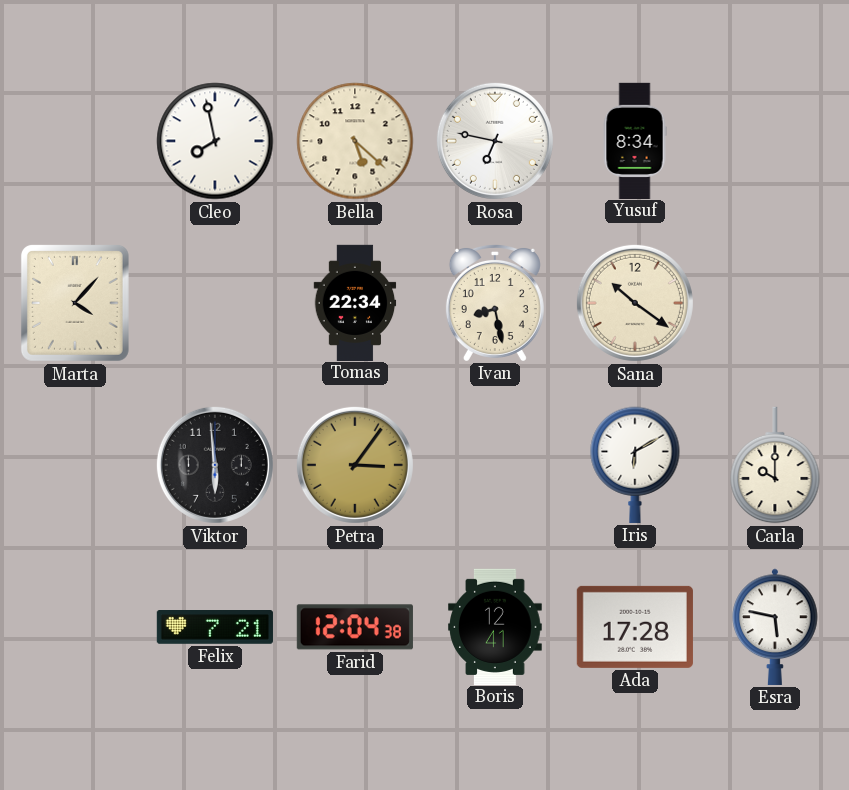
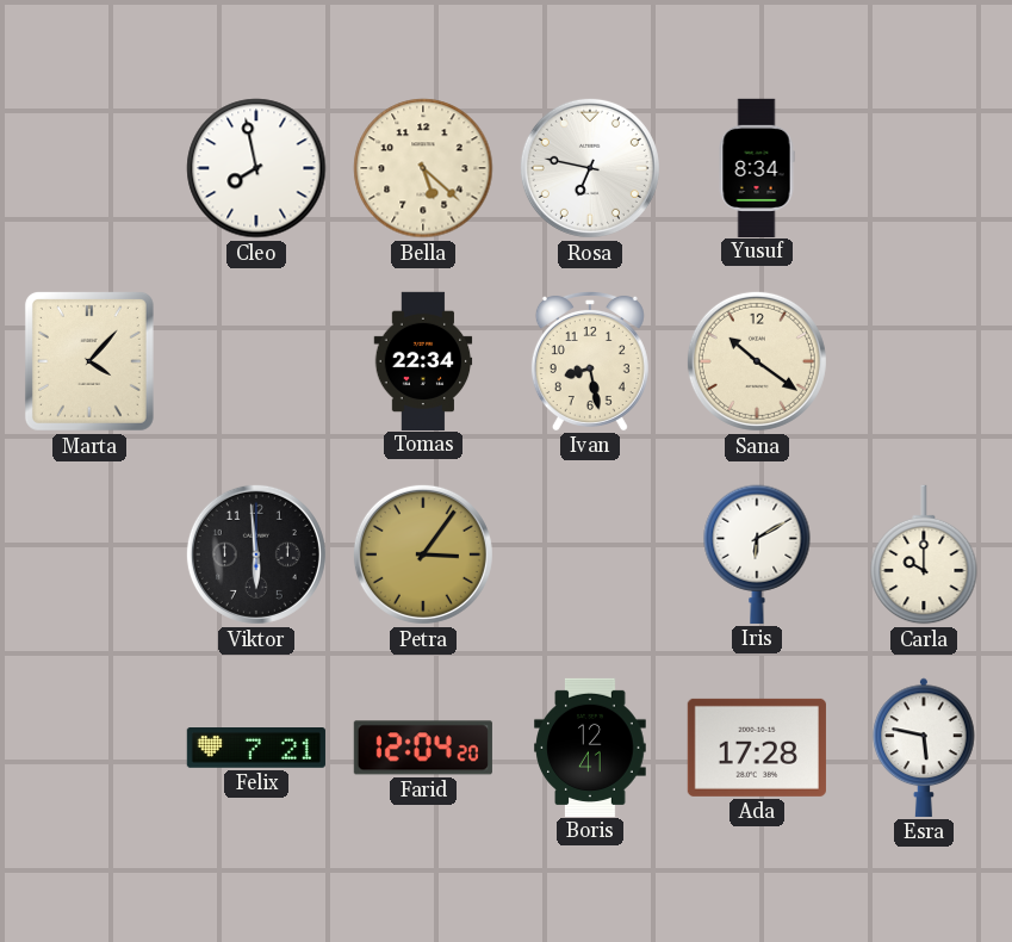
Farid: 12:04:38 -> 12:04:20 (423, 748)
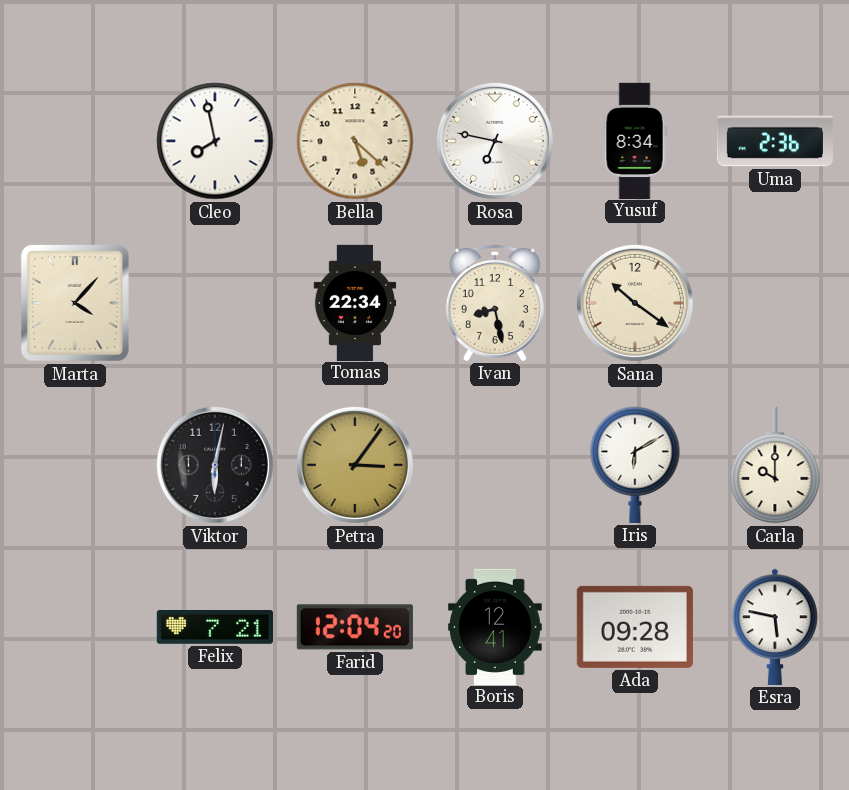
Uma: none -> 2:36 (775, 141)
Viktor: 5:59 -> 6:02 (215, 465)
Ada: 17:28 -> 09:28 (635, 627)
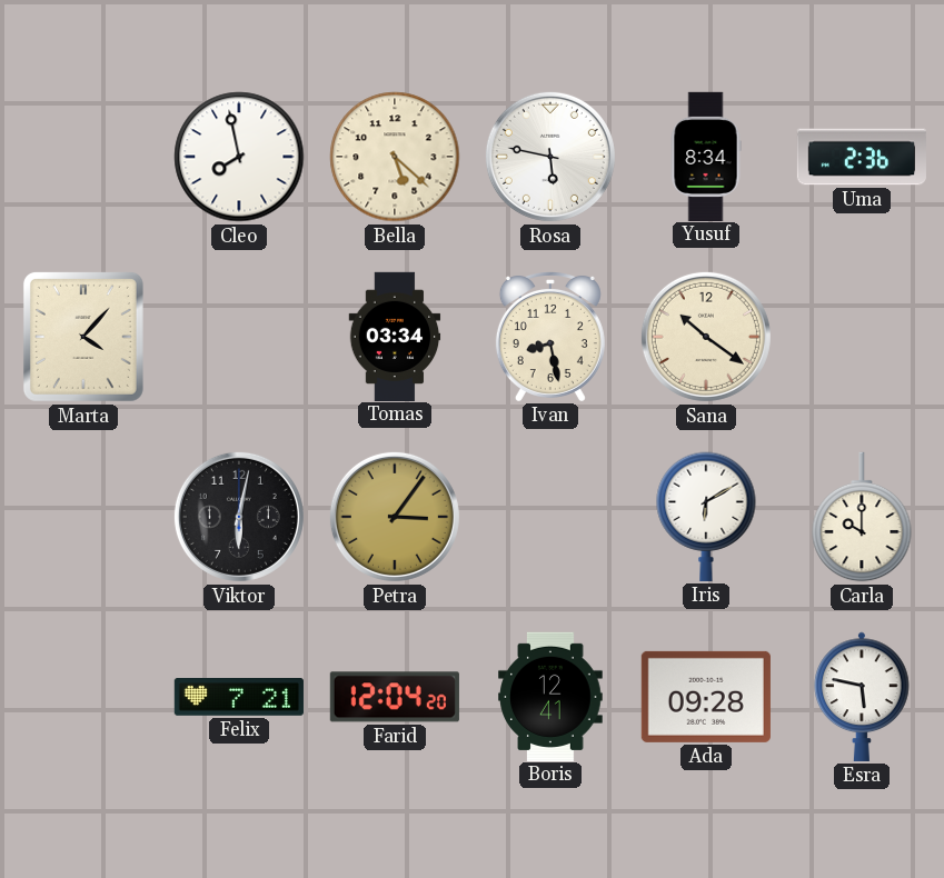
Rosa: 6:47 -> 5:47 (550, 157)
Tomas: 22:34 -> 03:34 (395, 336)
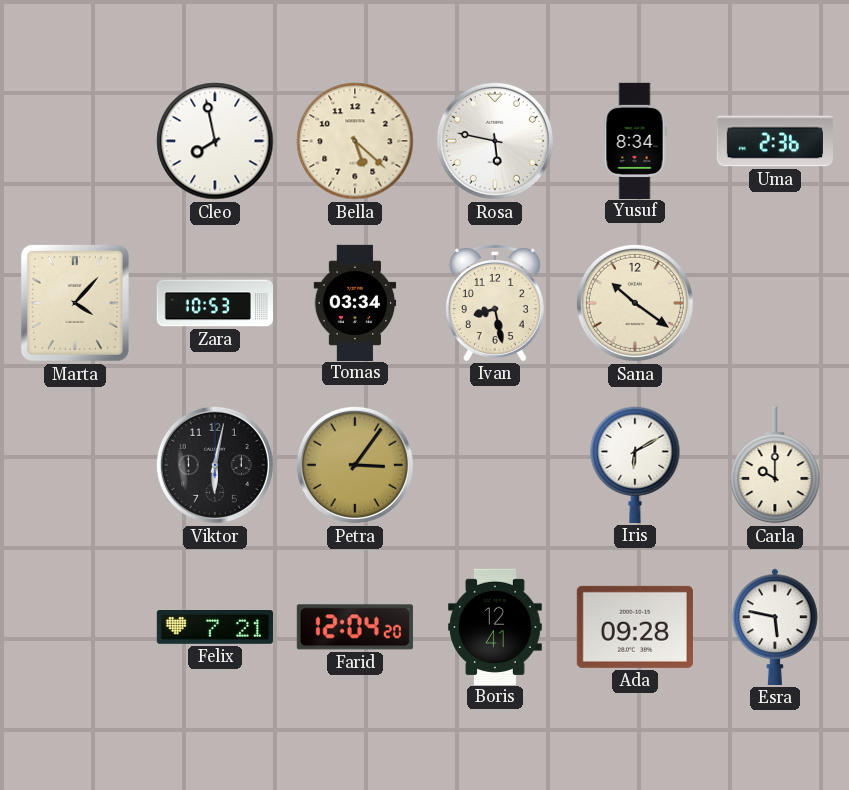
Zara: none -> 10:53 (214, 303)
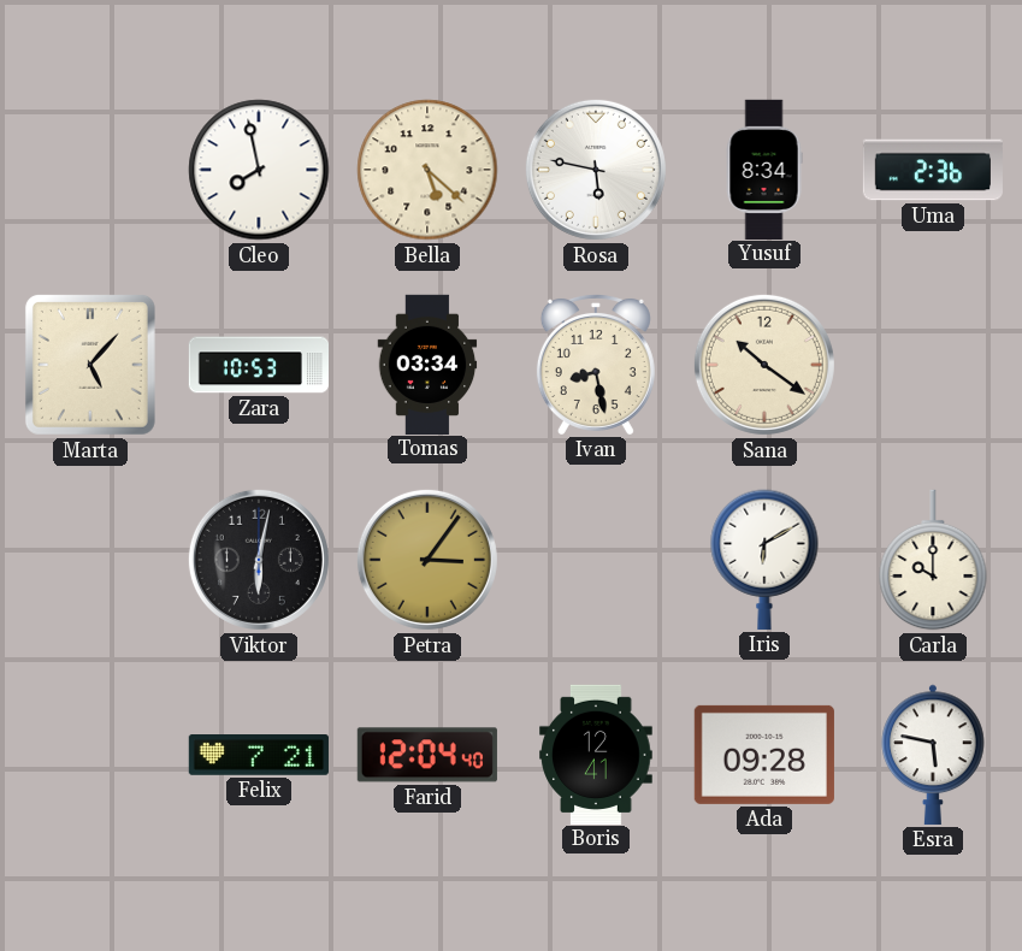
Marta: 4:07 -> 5:07 (90, 365)
Farid: 12:04:20 -> 12:04:40 (427, 755)
